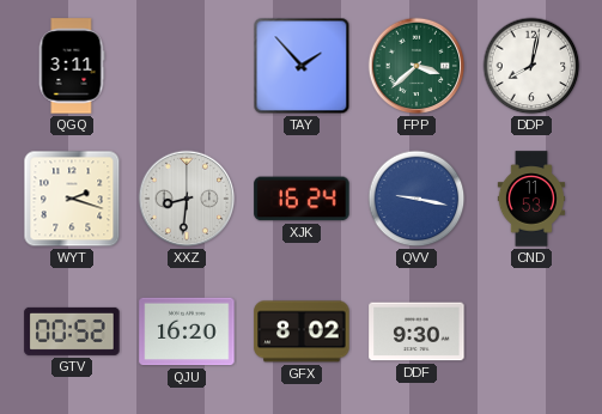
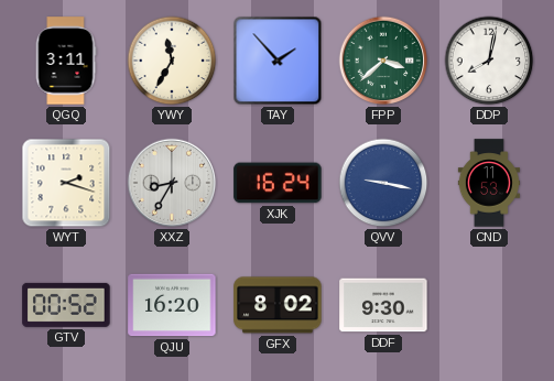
YWY: none -> 11:35 (172, 61)
XXZ: 8:31 -> 8:35 (172, 183)
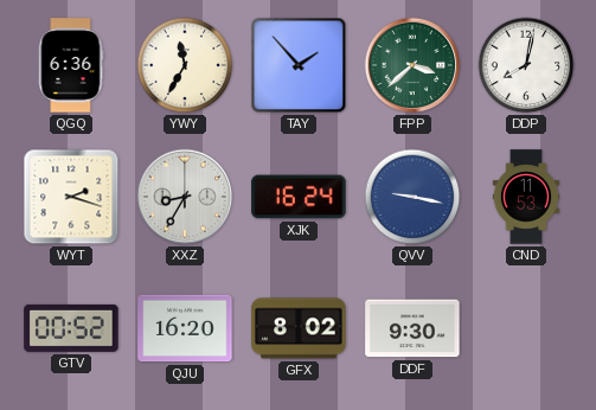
QGQ: 3:11 -> 6:36 (71, 65)
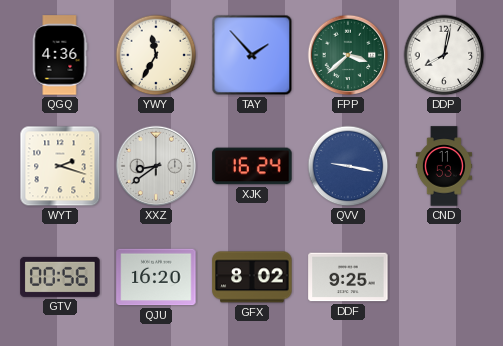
QGQ: 6:36 -> 4:36 (60, 55)
XXZ: 8:35 -> 8:39 (156, 166)
GTV: 00:52 -> 00:56 (60, 277)
DDF: 9:30 -> 9:25 (348, 277)
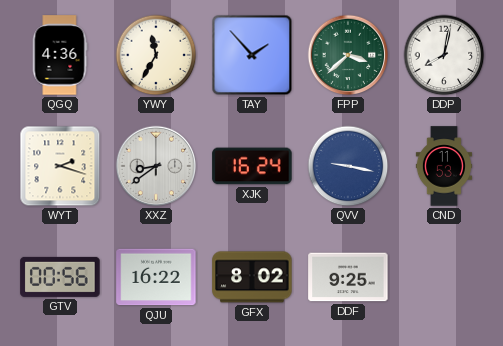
QJU: 16:20 -> 16:22 (156, 277)
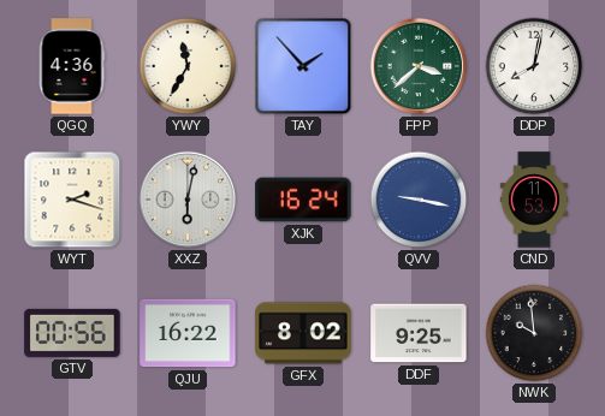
XXZ: 8:39 -> 6:02 (188, 200)
NWK: none -> 9:59 (534, 333)
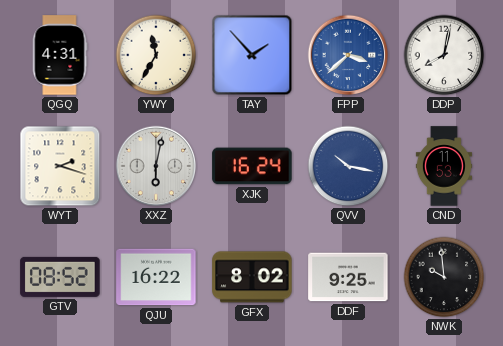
QGQ: 4:36 -> 4:31 (60, 55)
FPP dial: green -> blue (348, 55)
QVV: 9:17 -> 10:17 (348, 166)
GTV: 00:56 -> 08:52 (60, 277)
